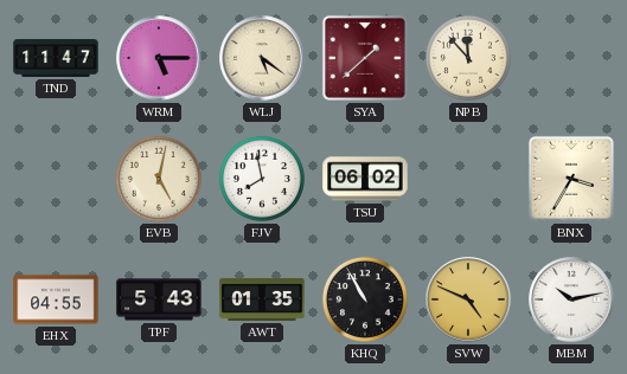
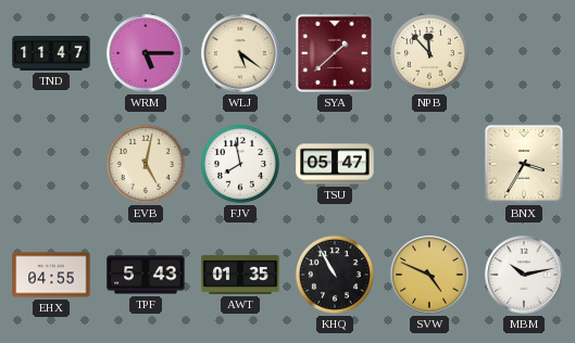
TSU: 06:02 -> 05:47 (335, 164)
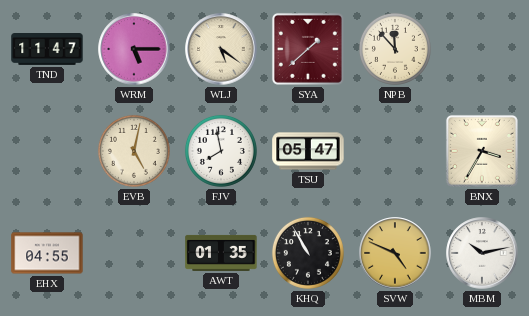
TPF: 5:43 -> none (146, 275)
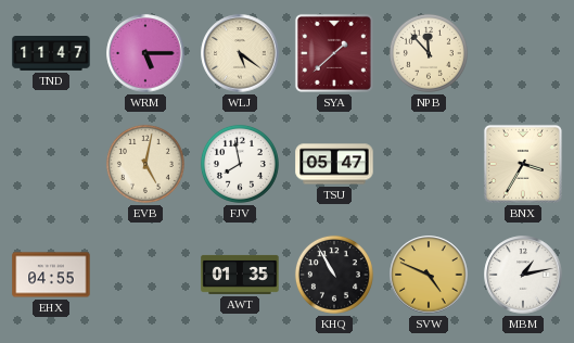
MBM: 10:13 -> 1:13 (523, 275)
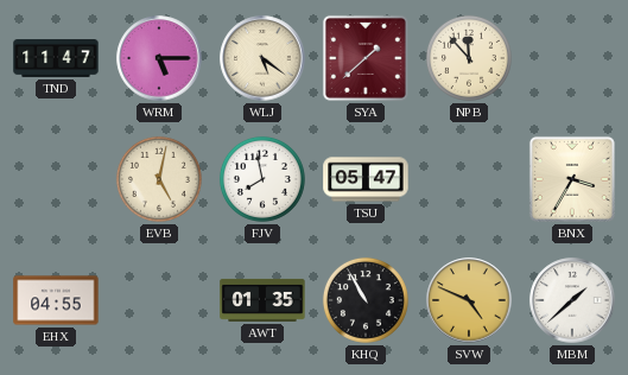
MBM: 1:13 -> 1:38 (572, 300)
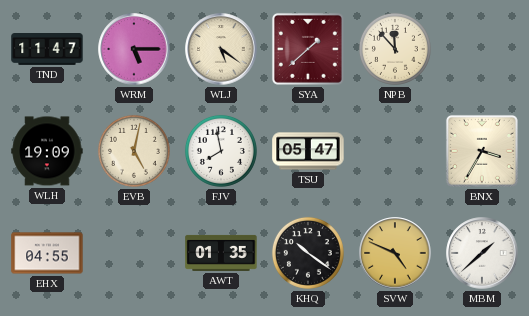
WLH: none -> 19:09 (47, 151)
KHQ: 10:55 -> 10:21 (308, 253)
